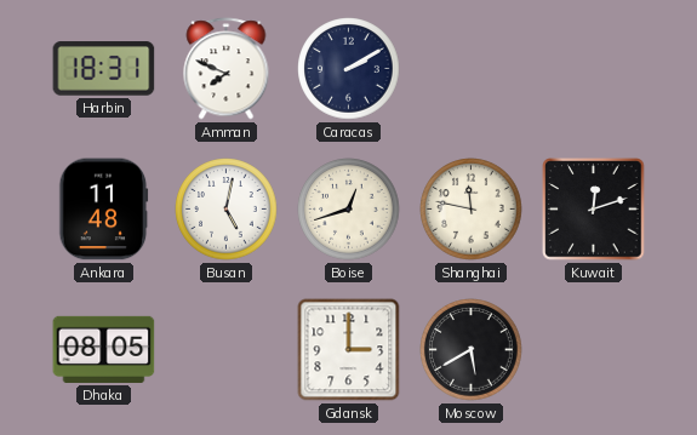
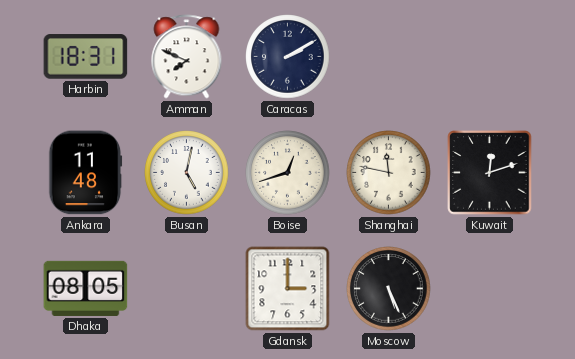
Moscow: 5:40 -> 5:26 (389, 289)
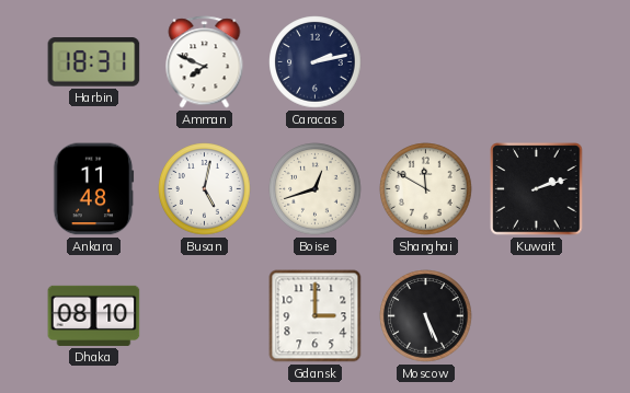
Caracas: 2:10 -> 2:13 (316, 62)
Shanghai: 11:47 -> 11:50 (426, 189)
Kuwait: 12:12 -> 2:12 (537, 189)
Dhaka: 08:05 -> 08:10 (94, 315)
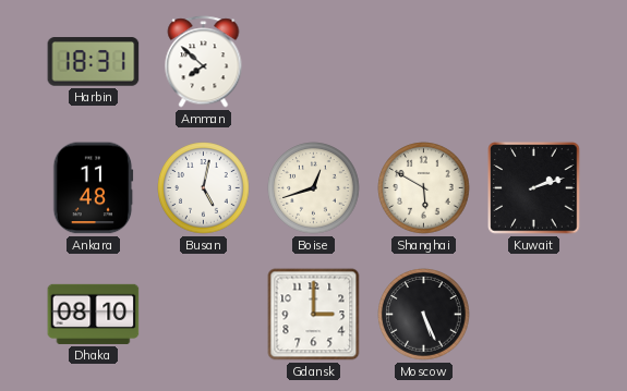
Amman: 7:49 -> 7:52 (204, 62)
Caracas: 2:13 -> none (316, 62)
Shanghai: 11:50 -> 5:50 (424, 188)
